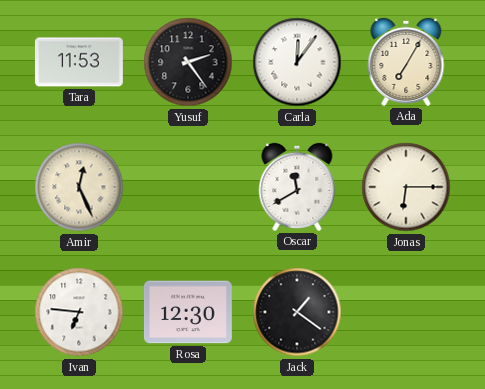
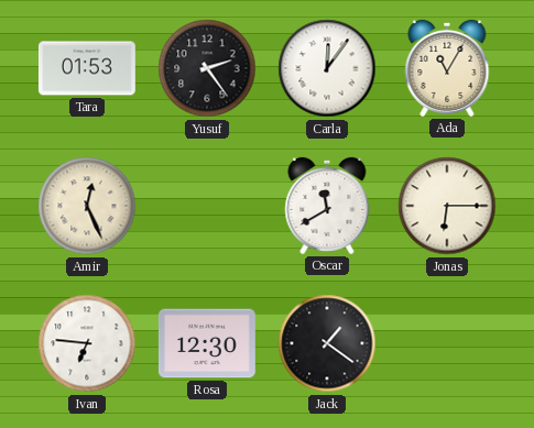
Tara: 11:53 -> 01:53 (87, 68)
Ada: 7:05 -> 11:05 (447, 68)
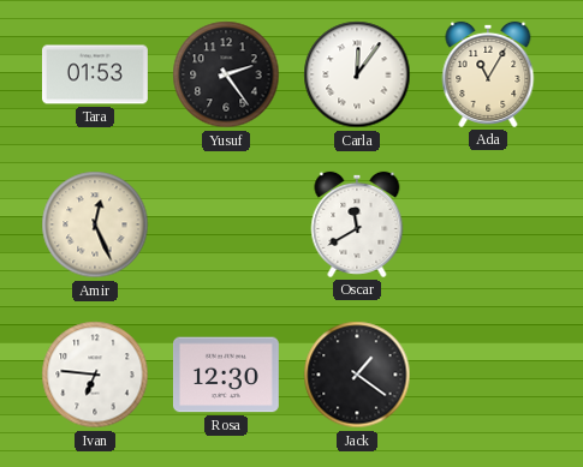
Jonas: 6:15 -> none (447, 206)
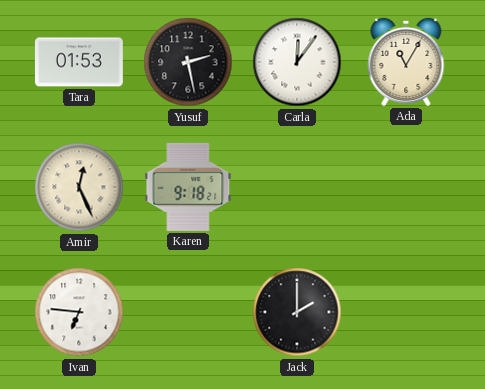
Yusuf: 2:24 -> 2:28 (188, 62)
Karen: none -> 9:18 (188, 187)
Oscar: 11:40 -> none (357, 224)
Rosa: 12:30 -> none (226, 375)
Jack: 1:21 -> 2:00 (297, 312)
